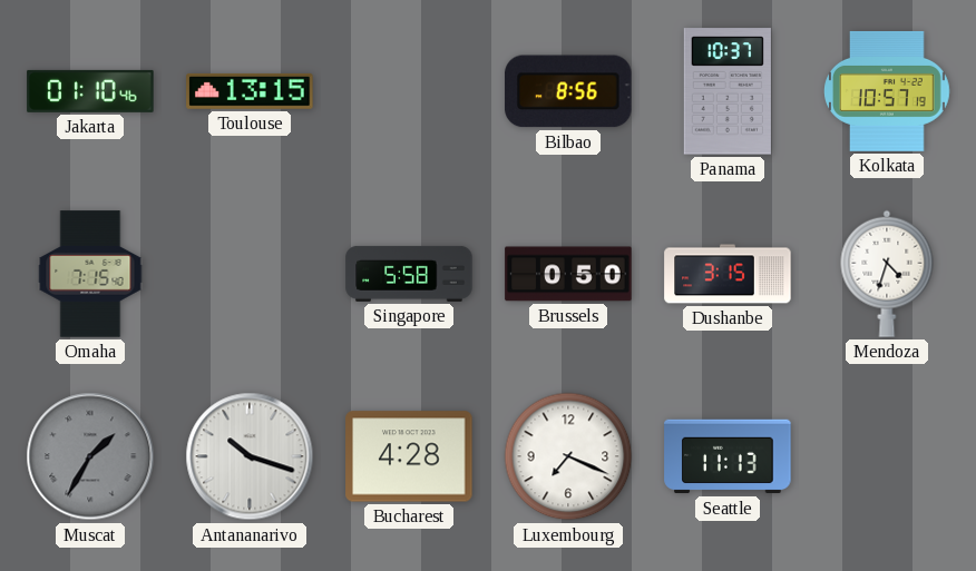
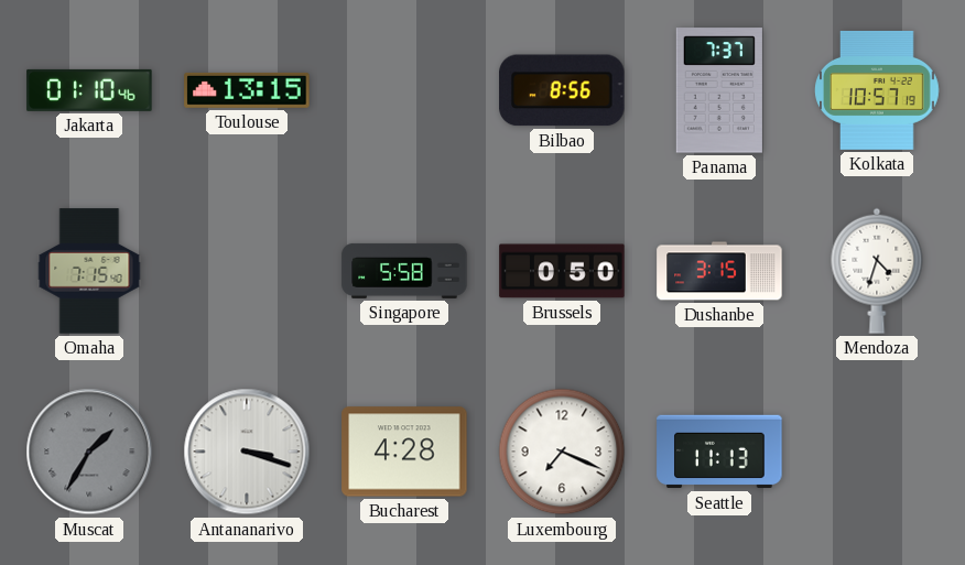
Panama: 10:37 -> 7:37 (719, 90)
Antananarivo: 10:18 -> 3:18 (247, 452)
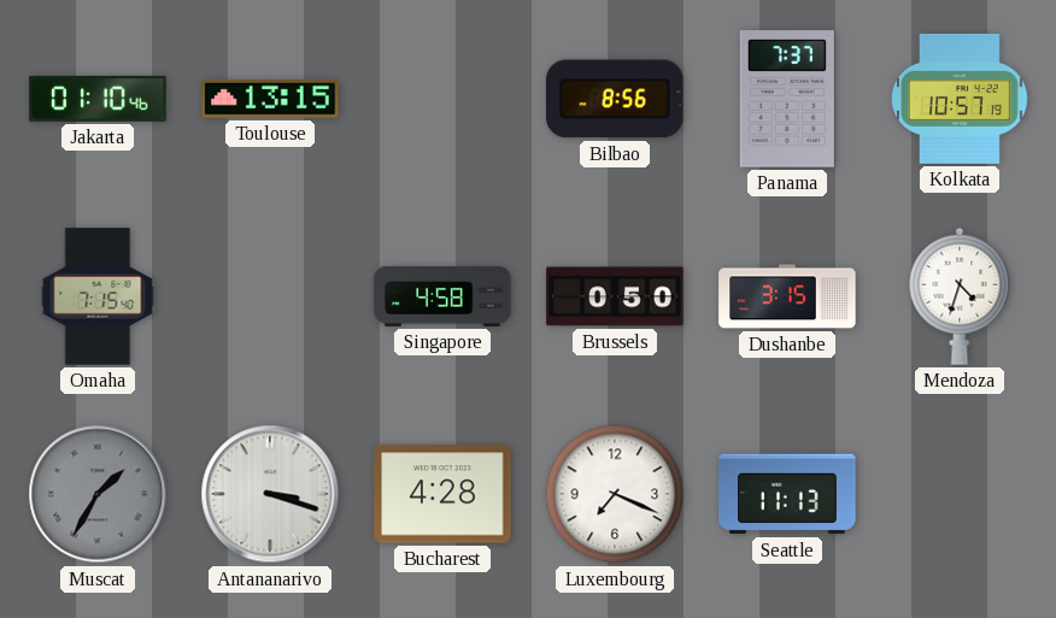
Singapore: 5:58 -> 4:58 (442, 296)
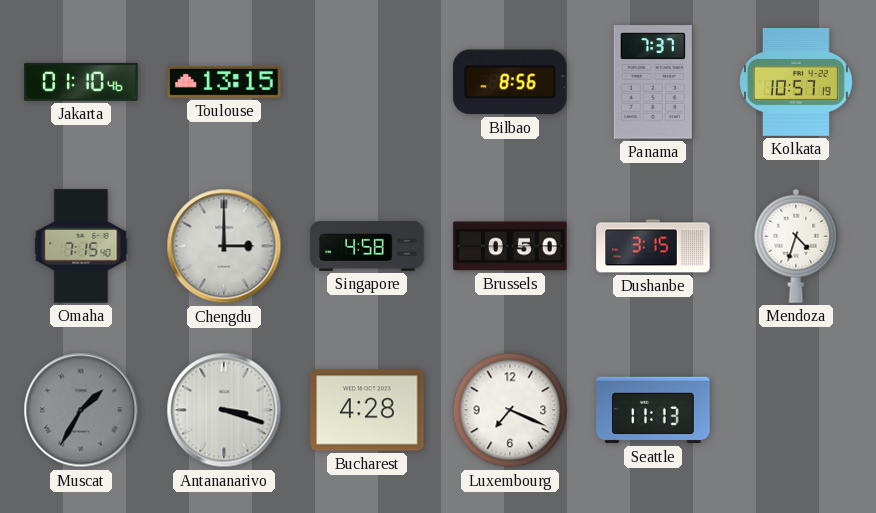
Chengdu: none -> 3:00 (224, 246)
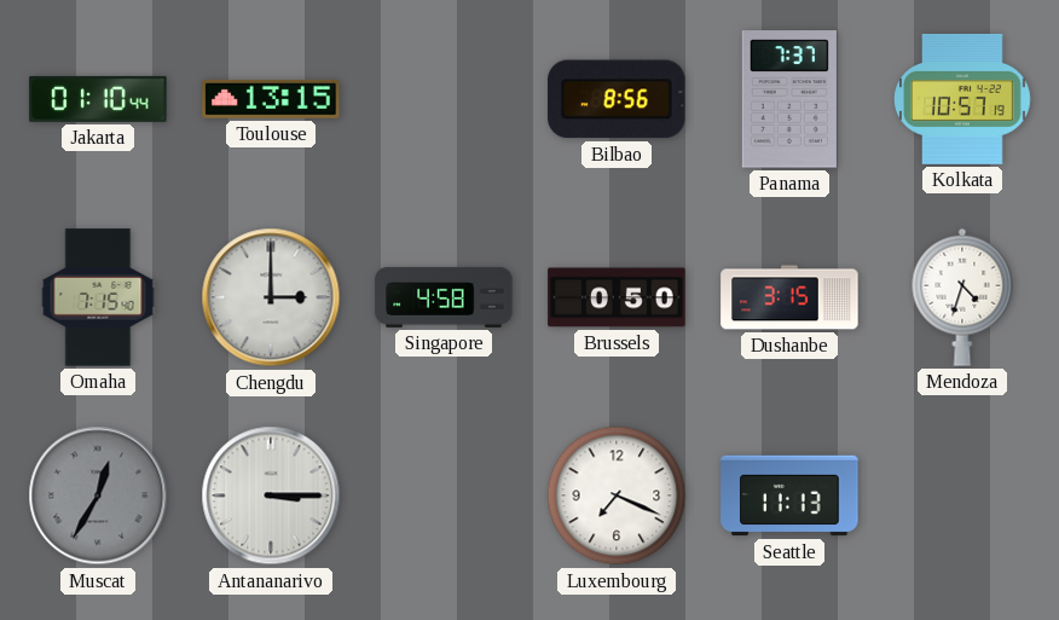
Jakarta: 01:10:46 -> 01:10:44 (98, 99)
Muscat: 1:35 -> 12:35 (98, 496)
Antananarivo: 3:18 -> 3:15 (271, 496)
Bucharest: 4:28 -> none (367, 410)
